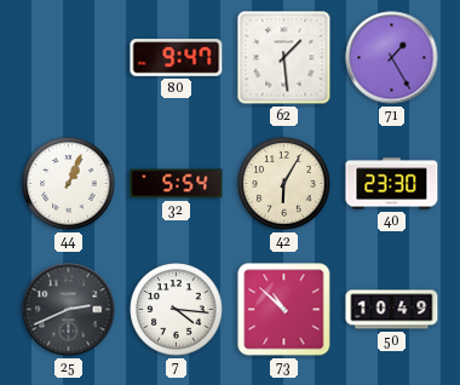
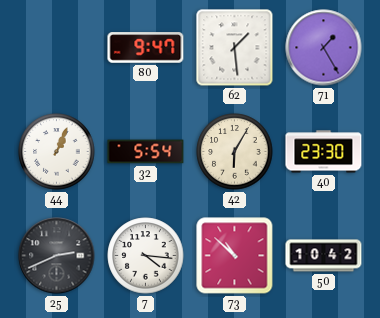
50: 10:49 -> 10:42 (324, 256)
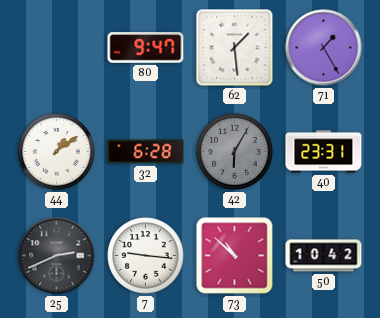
44: 1:04 -> 1:09 (57, 152)
32: 5:54 -> 6:28 (146, 152)
42 dial: cream -> grey (235, 152)
40: 23:30 -> 23:31 (324, 152)
7: 4:16 -> 9:16 (146, 256)
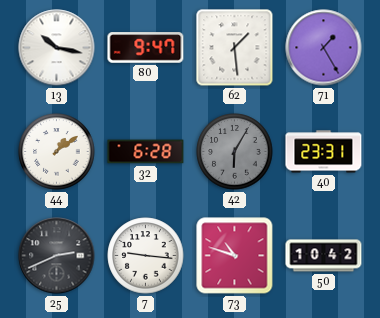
13: none -> 10:17 (57, 48)
73: 10:52 -> 10:48 (235, 256)
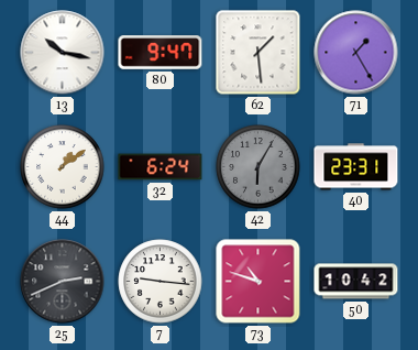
32: 6:28 -> 6:24 (161, 167)
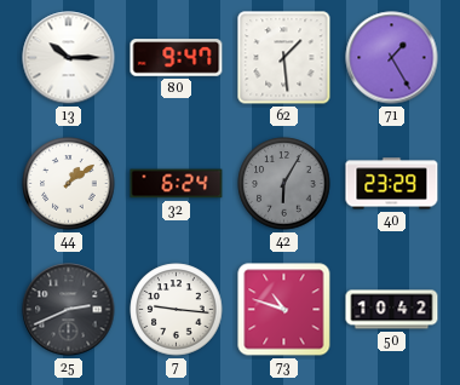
13: 10:17 -> 10:15 (69, 58)
40: 23:31 -> 23:29 (392, 184)
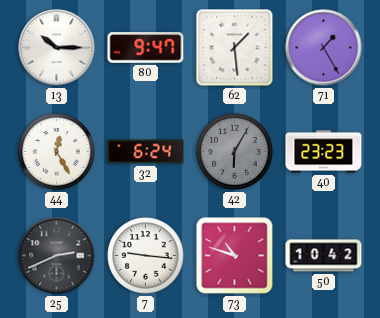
44: 1:09 -> 12:25 (57, 152)
40: 23:29 -> 23:23 (324, 152)
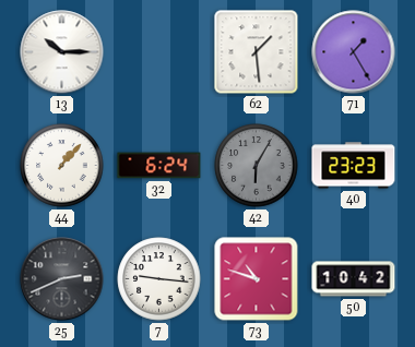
80: 9:47 -> none (146, 48)
44: 12:25 -> 1:07 (62, 166)
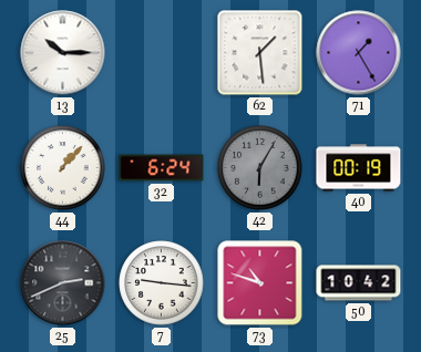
40: 23:23 -> 00:19 (359, 168)
